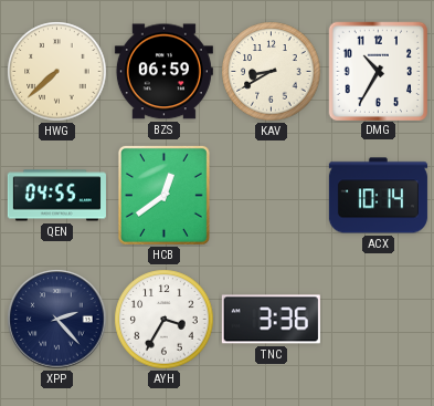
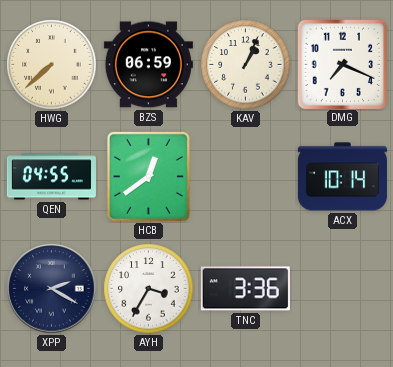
KAV: 8:40 -> 1:04 (246, 65)
DMG: 10:35 -> 7:19 (342, 64)
XPP: 2:23 -> 2:20 (52, 289)
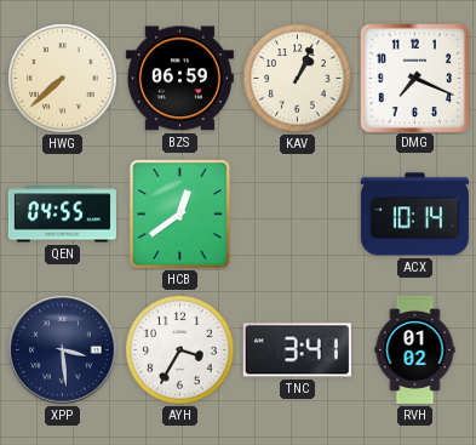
XPP: 2:20 -> 3:29 (63, 350)
TNC: 3:36 -> 3:41 (297, 350)
RVH: none -> 01:02 (415, 349)
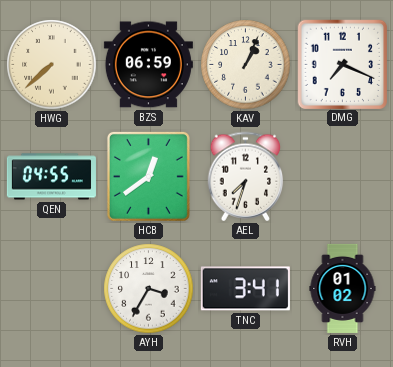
AEL: none -> 7:33 (246, 177)
ACX: 10:14 -> none (414, 215)
XPP: 3:29 -> none (63, 350)
